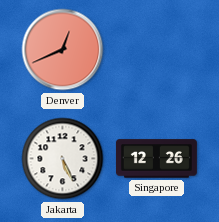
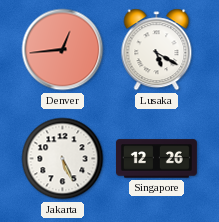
Denver: 12:41 -> 12:44 (63, 50)
Lusaka: none -> 5:20 (157, 50)
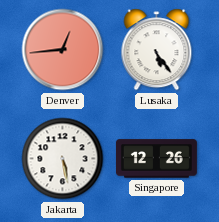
Lusaka: 5:20 -> 5:24 (157, 50)
Jakarta: 5:26 -> 5:28 (63, 159)
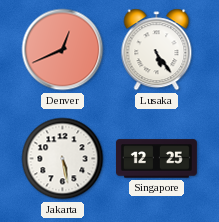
Denver: 12:44 -> 12:41 (63, 50)
Singapore: 12:26 -> 12:25 (156, 159)
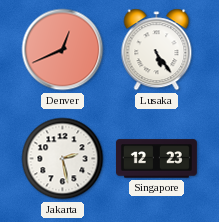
Jakarta: 5:28 -> 2:28 (63, 159)
Singapore: 12:25 -> 12:23 (156, 159)
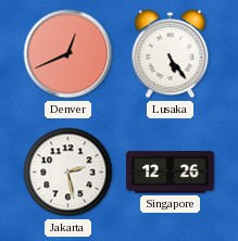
Singapore: 12:23 -> 12:26 (170, 173)
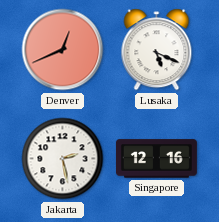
Lusaka: 5:24 -> 5:19 (157, 50)
Singapore: 12:26 -> 12:16 (156, 159)
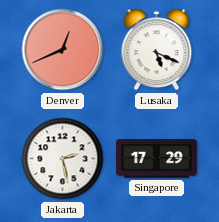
Singapore: 12:16 -> 17:29 (156, 159)
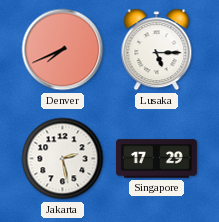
Denver: 12:41 -> 7:41 (63, 50)
Lusaka: 5:19 -> 5:15 (157, 50)
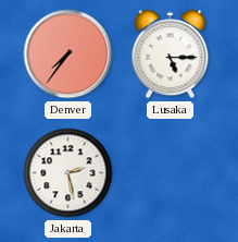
Denver: 7:41 -> 7:36 (68, 55)
Singapore: 17:29 -> none (156, 159)
